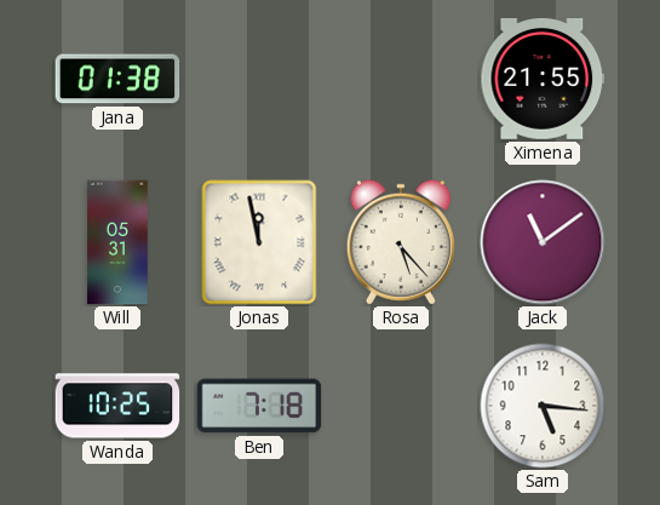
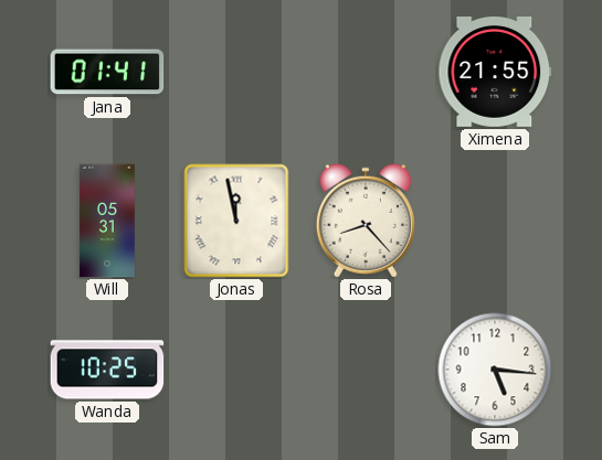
Jana: 01:38 -> 01:41 (107, 72)
Rosa: 5:23 -> 8:23 (366, 221)
Jack: 11:09 -> none (543, 242)
Ben: 7:18 -> none (259, 406)
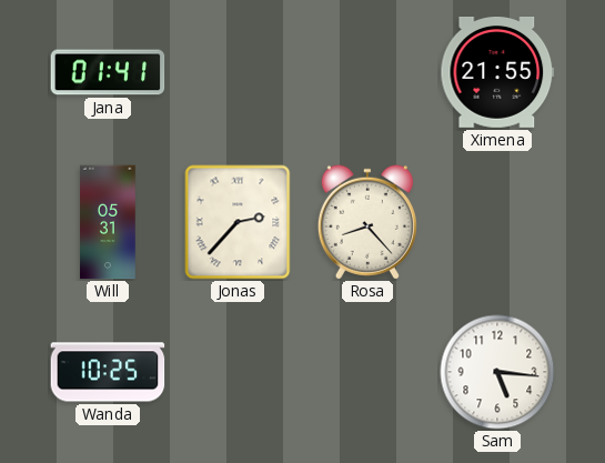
Jonas: 11:58 -> 2:37 (238, 222)
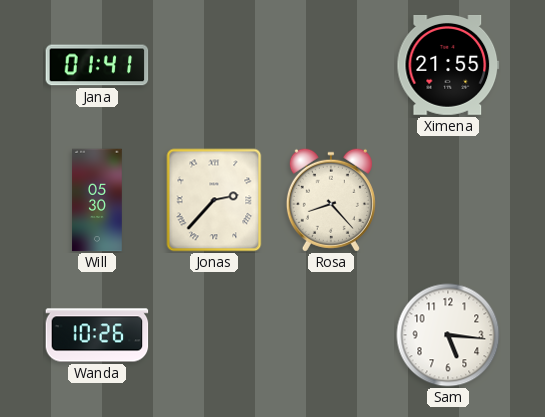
Will: 05:31 -> 05:30 (97, 200)
Wanda: 10:25 -> 10:26 (97, 335)
